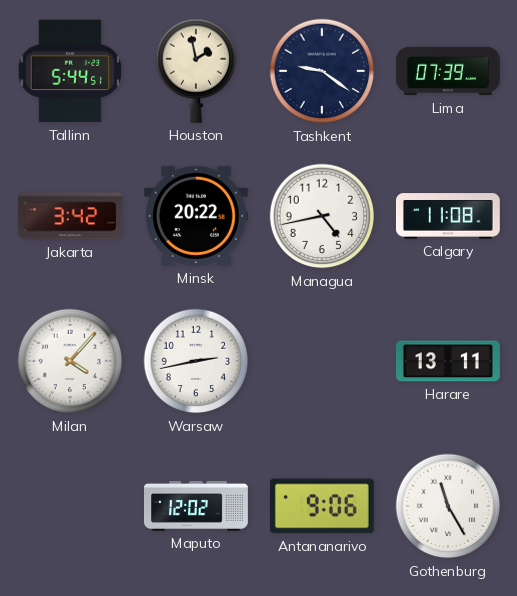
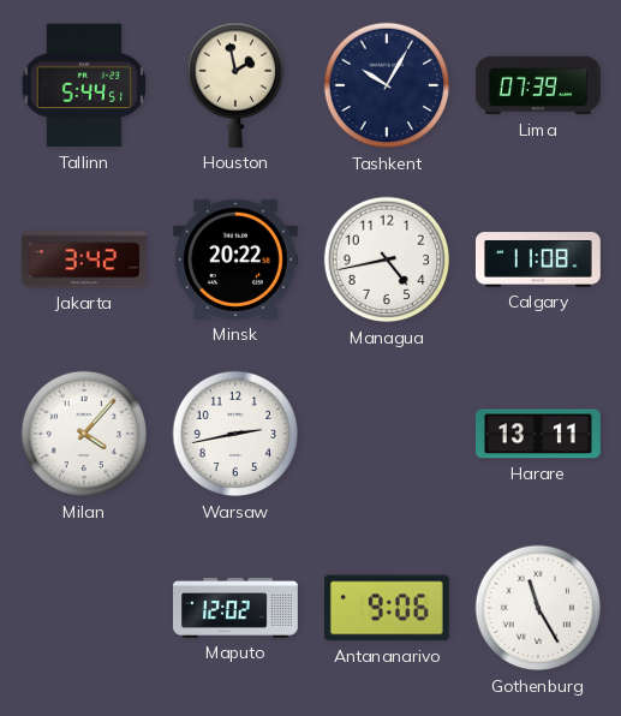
Tashkent: 9:21 -> 10:05 (387, 85)
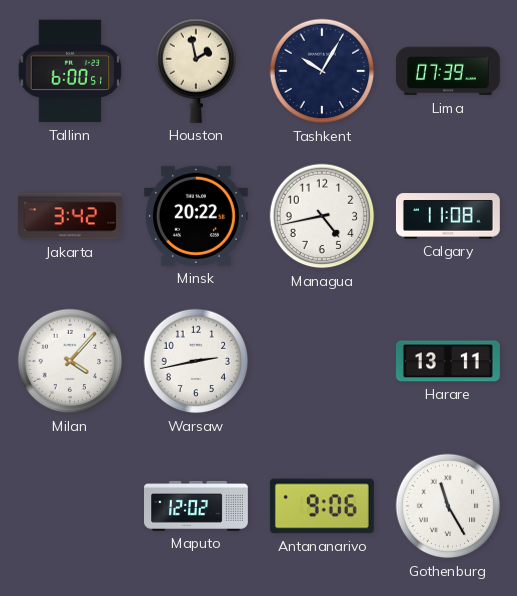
Tallinn: 5:44 -> 6:00 (70, 71)
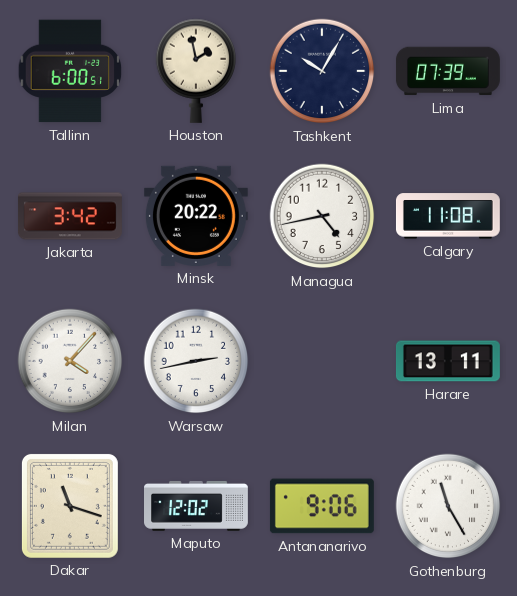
Dakar: none -> 11:18 (70, 506)
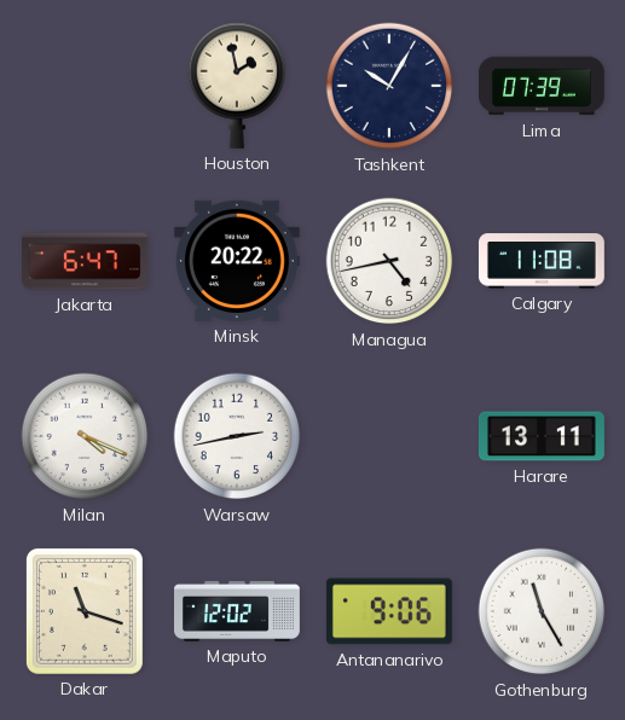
Tallinn: 6:00 -> none (70, 71)
Jakarta: 3:42 -> 6:47 (85, 261)
Milan: 4:07 -> 4:19 (85, 436)
